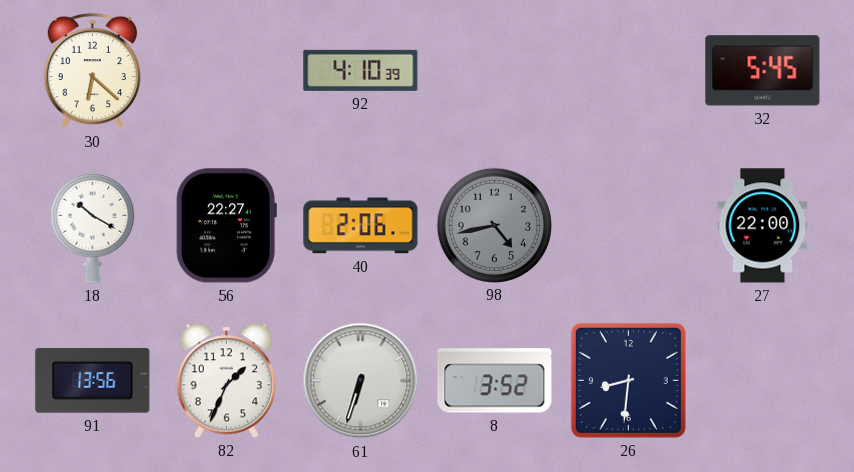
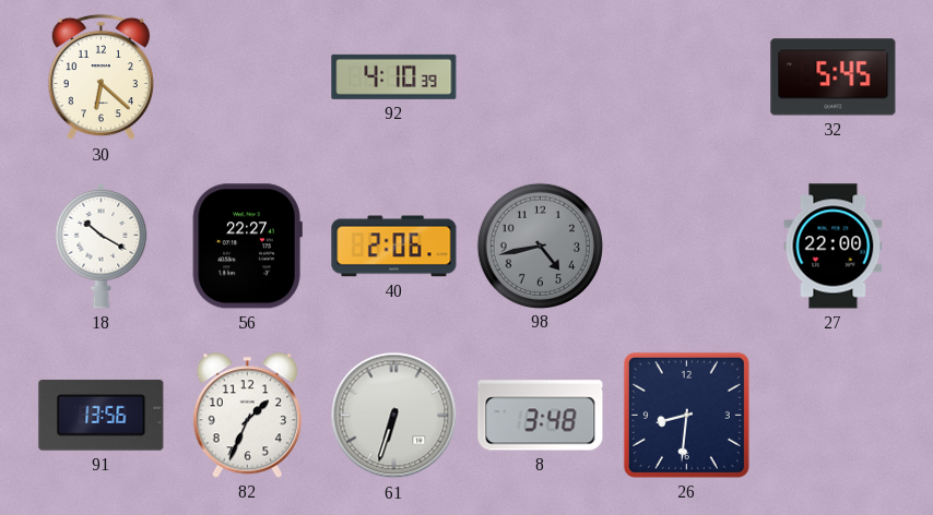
8: 3:52 -> 3:48 (541, 416)
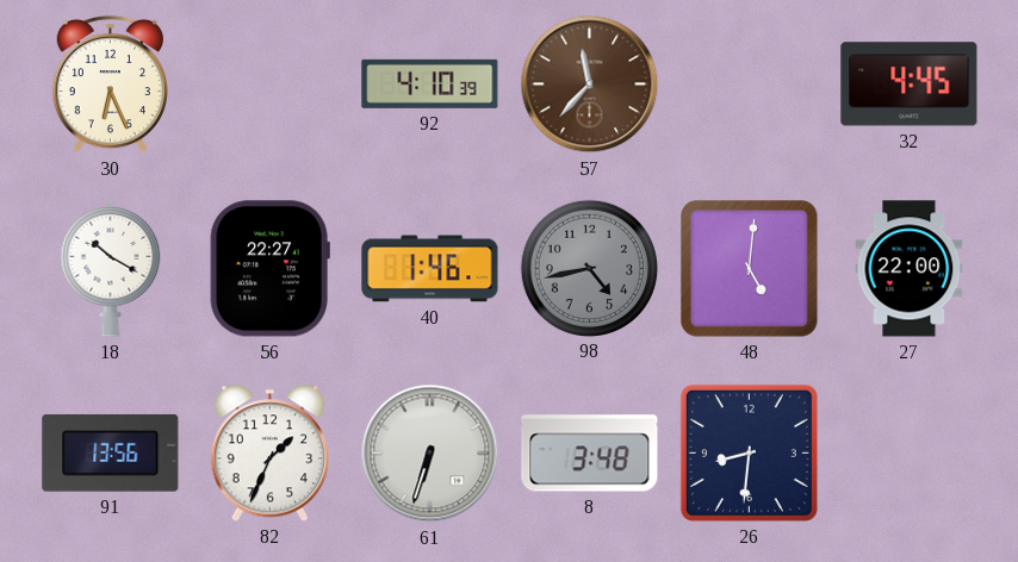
30: 6:22 -> 6:26 (110, 85)
57: none -> 11:37 (590, 85)
32: 5:45 -> 4:45 (910, 85)
40: 2:06 -> 1:46 (430, 269)
48: none -> 5:01 (750, 269)
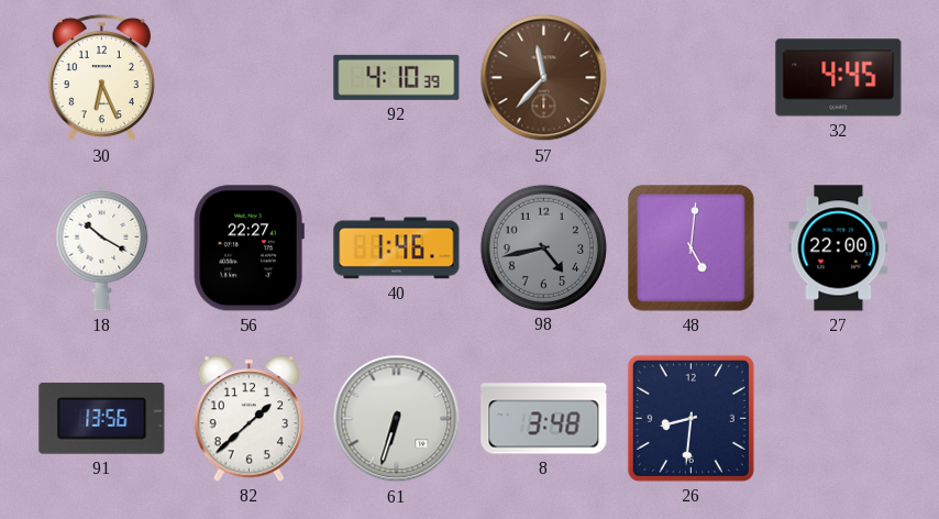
82: 1:34 -> 1:38 (248, 419)
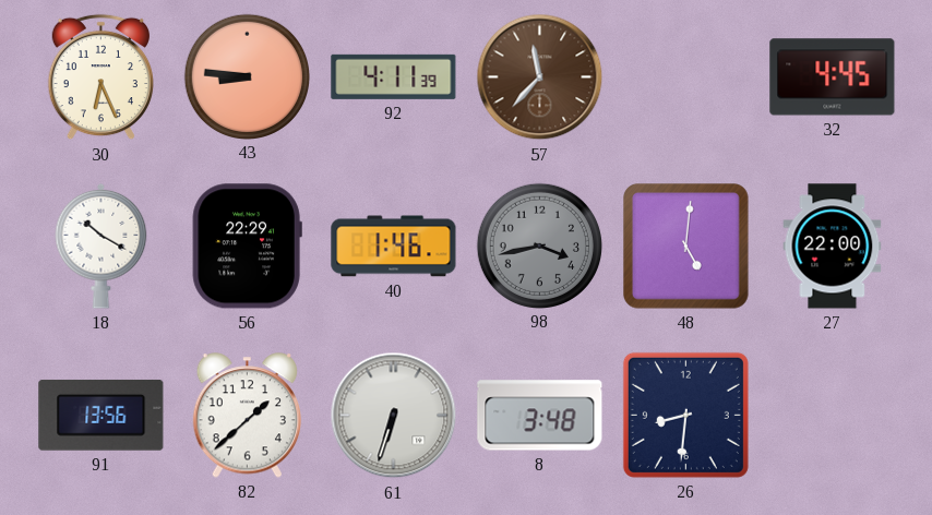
43: none -> 8:46 (247, 76)
92: 4:10 -> 4:11 (394, 76)
56: 22:27 -> 22:29 (247, 247)
98: 4:43 -> 3:43 (539, 245)
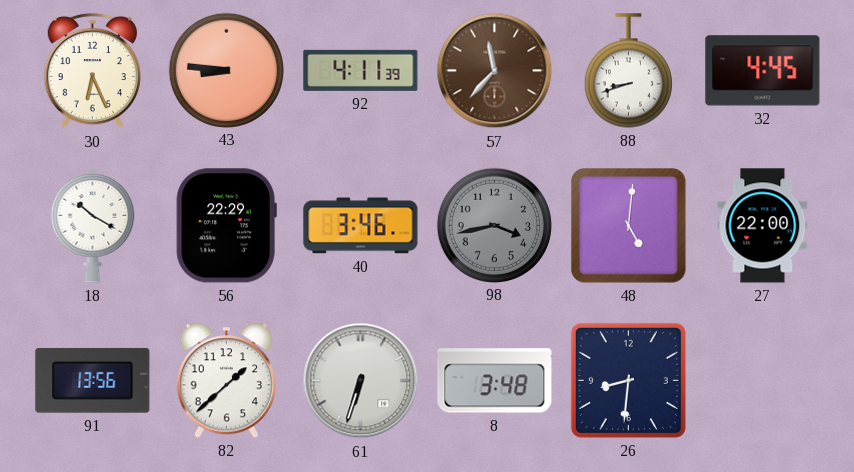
88: none -> 8:42 (628, 71)
40: 1:46 -> 3:46 (361, 226)
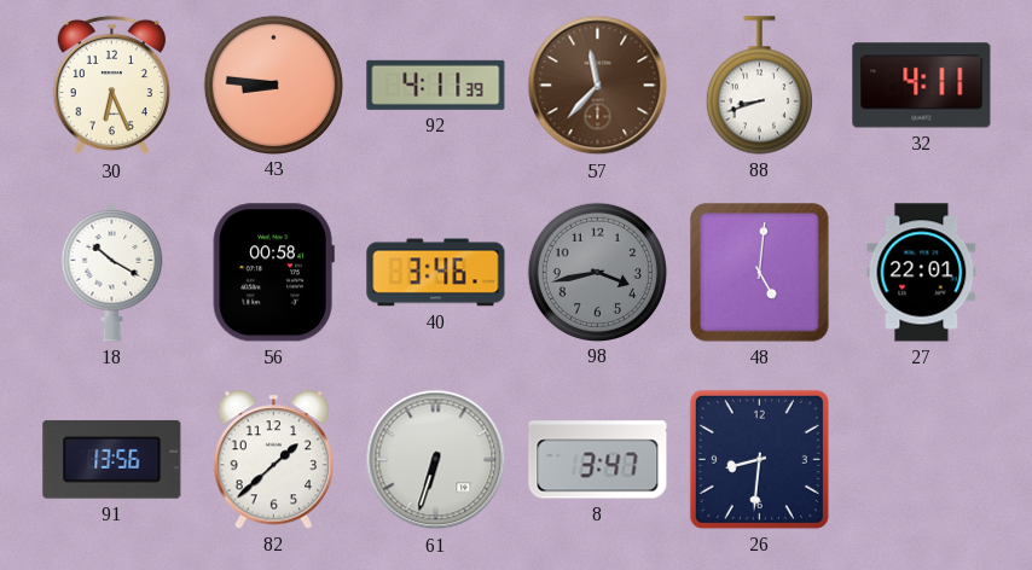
32: 4:45 -> 4:11 (922, 86)
56: 22:29 -> 00:58 (273, 273)
27: 22:00 -> 22:01 (922, 273)
8: 3:48 -> 3:47 (598, 460)
